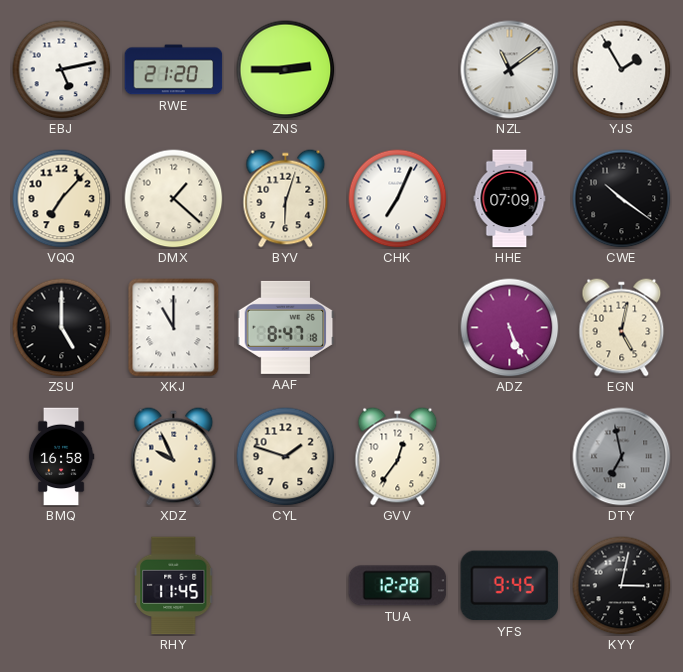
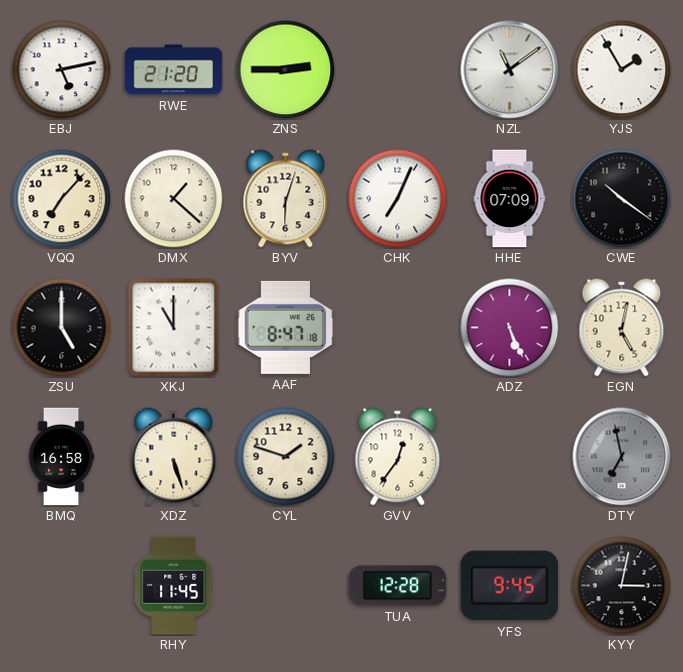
XDZ: 9:56 -> 5:27 (174, 457)
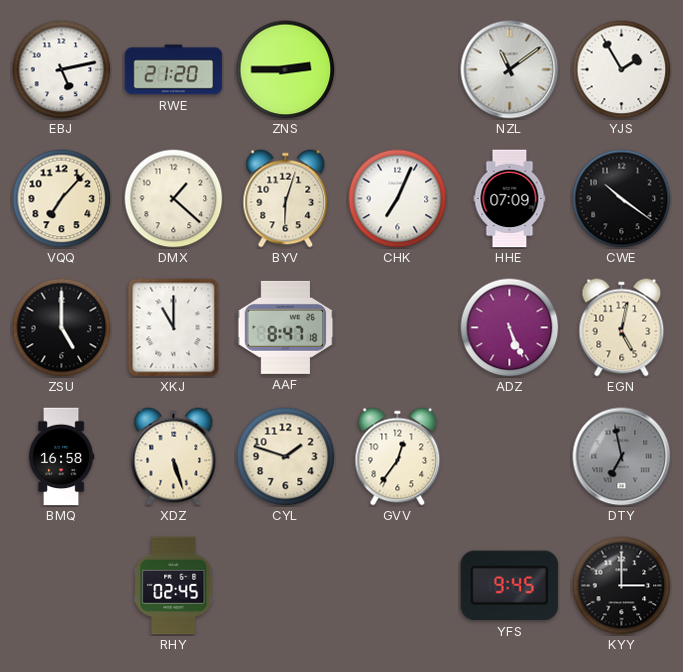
RHY: 11:45 -> 02:45 (174, 586)
TUA: 12:28 -> none (398, 586)
KYY: 3:02 -> 3:00 (622, 586)
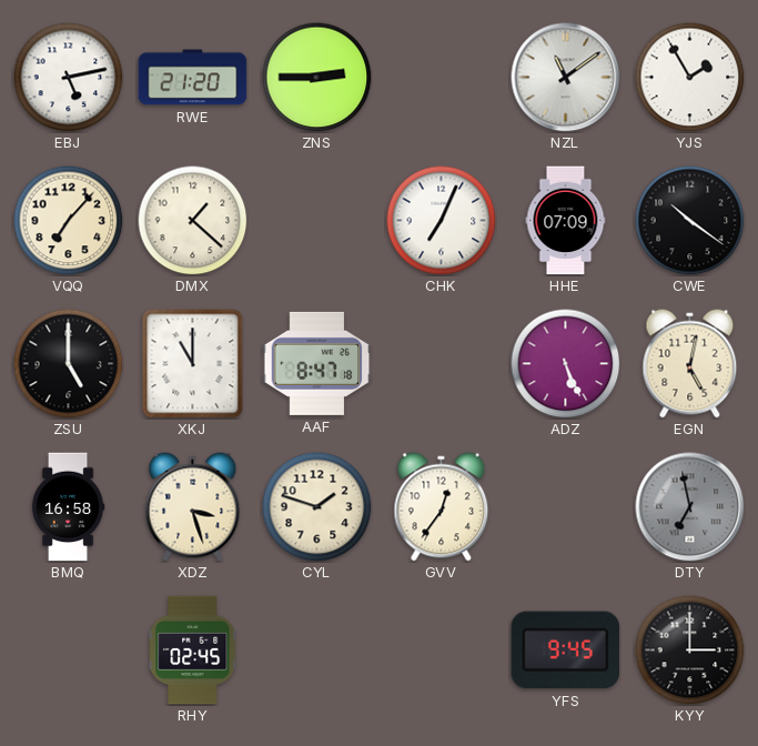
BYV: 6:03 -> none (286, 199)
XDZ: 5:27 -> 3:27 (193, 507)
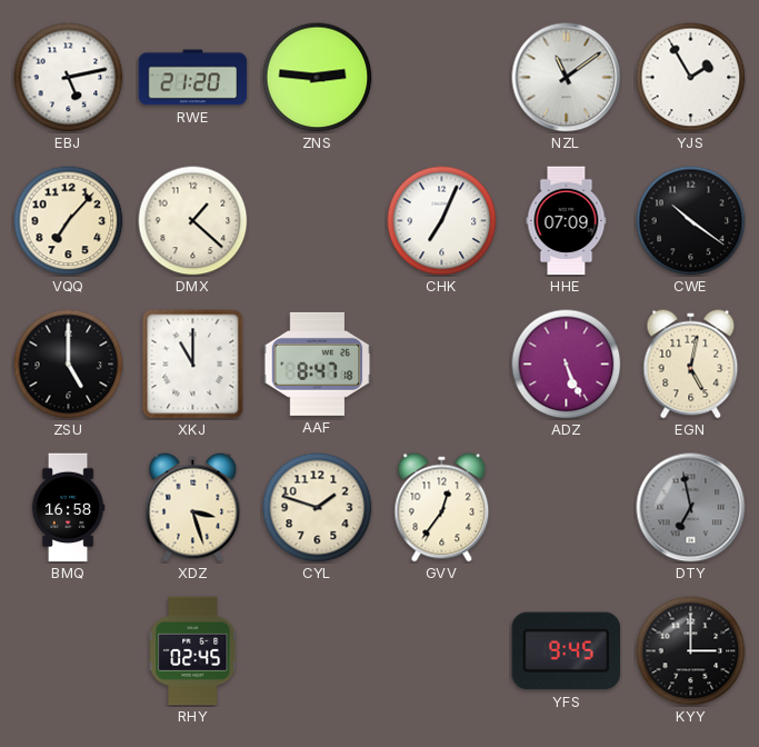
ZNS: 2:45 -> 2:46 (318, 78)
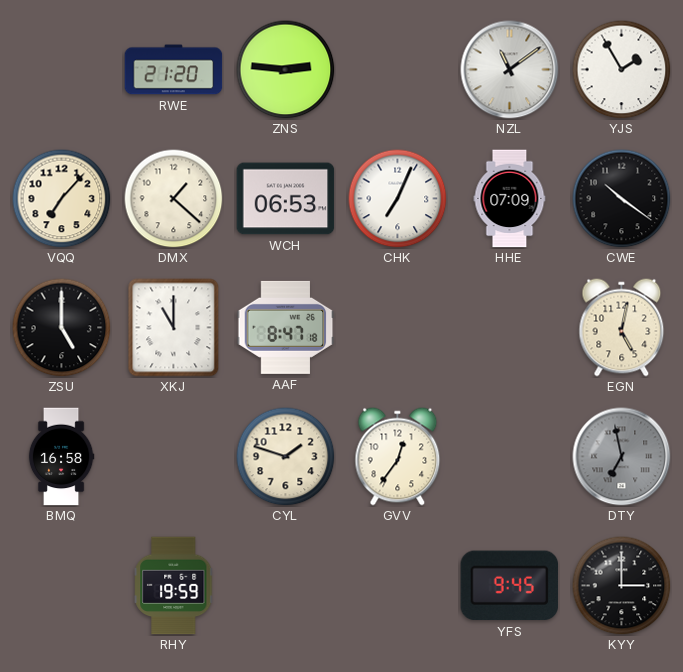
EBJ: 5:13 -> none (69, 78)
WCH: none -> 06:53 (286, 199)
ADZ: 5:26 -> none (567, 365)
XDZ: 3:27 -> none (193, 508)
RHY: 02:45 -> 19:59 (174, 586)
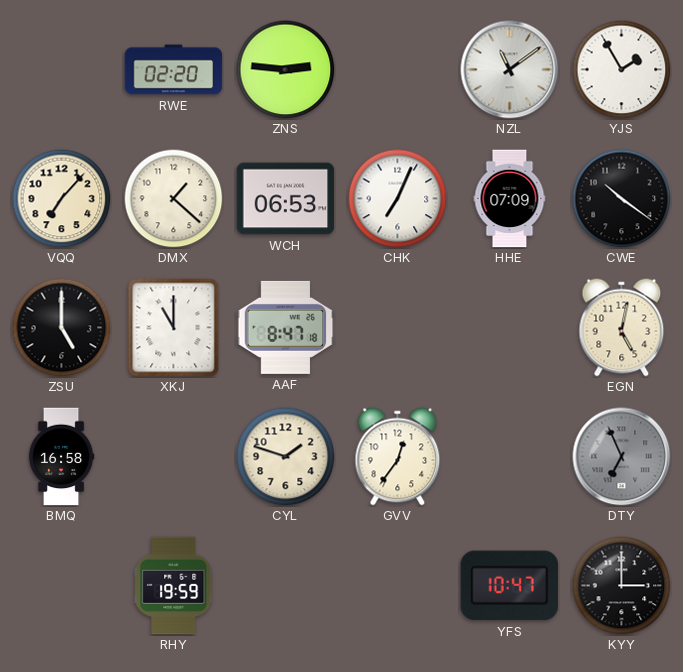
RWE: 21:20 -> 02:20 (174, 70)
DTY: 6:58 -> 6:56 (622, 457)
YFS: 9:45 -> 10:47 (510, 586)
